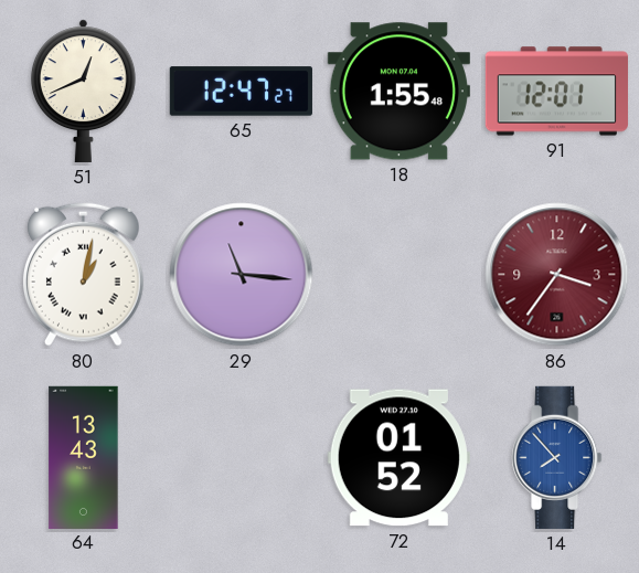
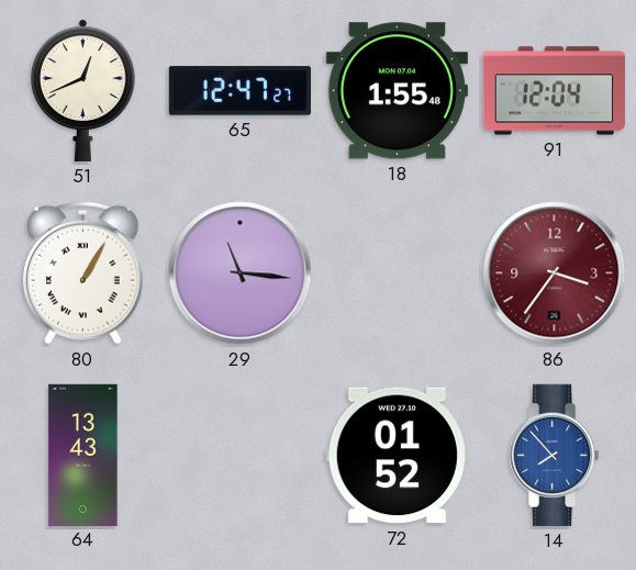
91: 12:01 -> 12:04 (554, 91)
80: 1:02 -> 1:05 (83, 272)
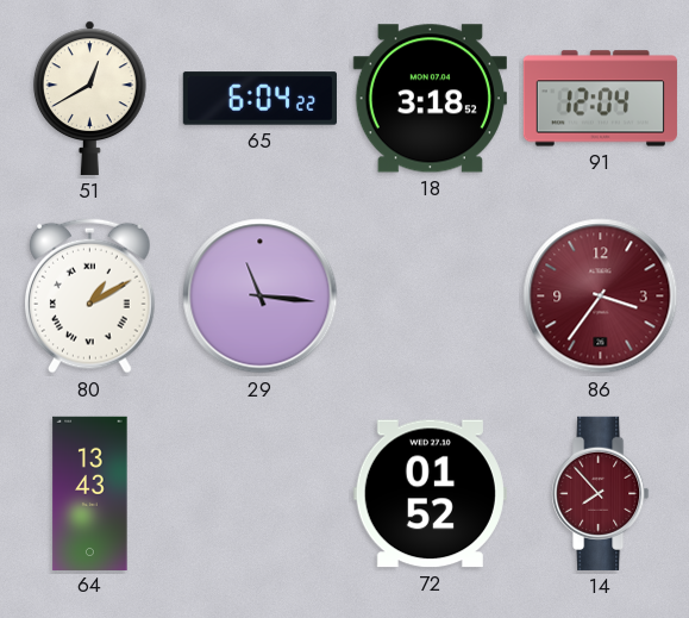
51: 12:41 -> 12:40 (89, 98)
65: 12:47 -> 6:04 (259, 99)
18: 1:55 -> 3:18 (430, 99)
80: 1:05 -> 1:10 (90, 295)
14 dial: blue -> burgundy (601, 493)
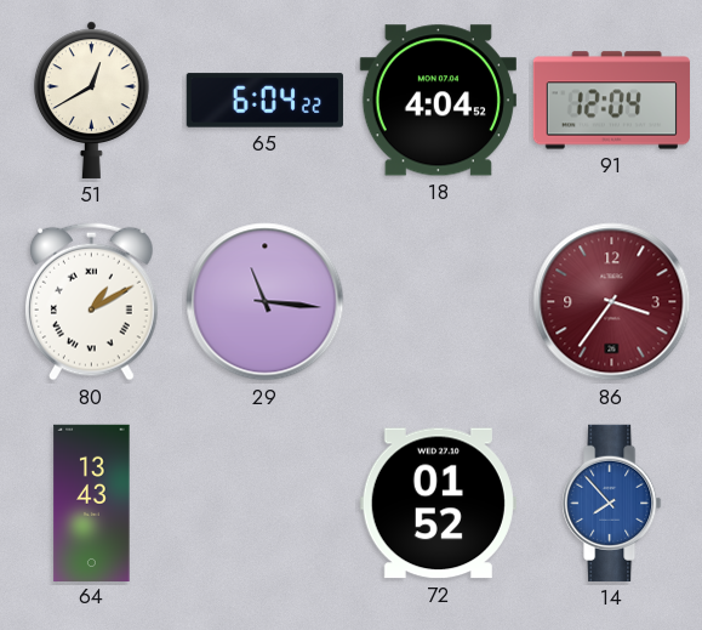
18: 3:18 -> 4:04 (438, 101)
14 dial: burgundy -> blue (612, 503)
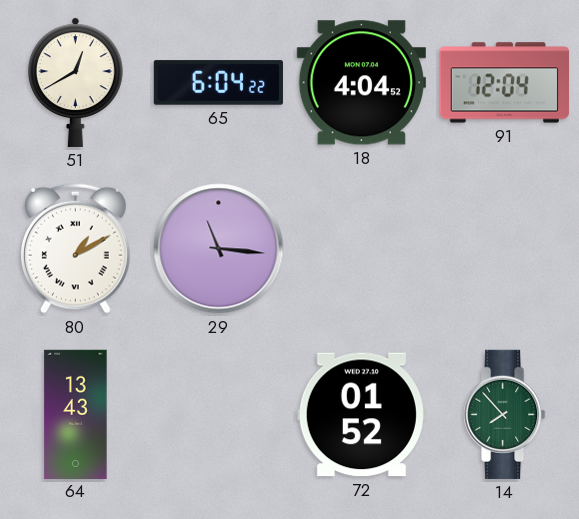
86: 3:36 -> none (612, 302)
14 dial: blue -> green (505, 414)
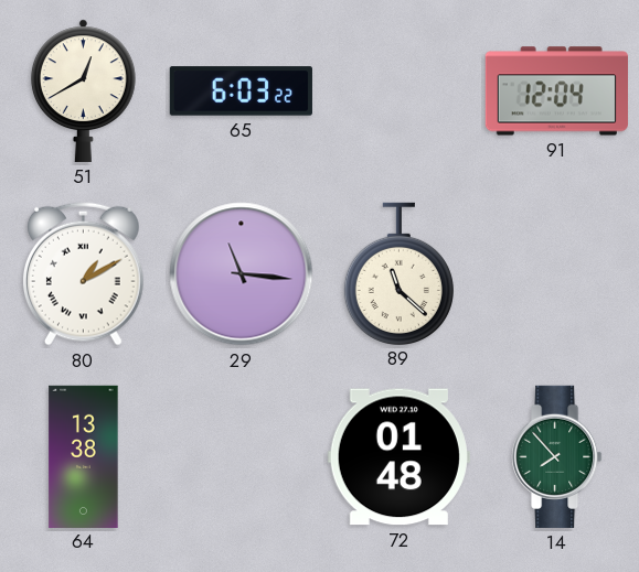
65: 6:04 -> 6:03 (241, 91)
18: 4:04 -> none (361, 83)
89: none -> 11:22 (398, 273)
64: 13:43 -> 13:38 (84, 456)
72: 01:52 -> 01:48 (398, 457)
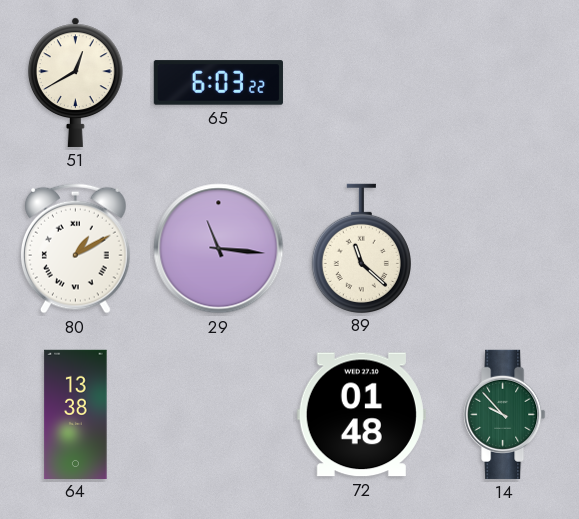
91: 12:04 -> none (556, 91)
14: 7:53 -> 9:53 (505, 414)
